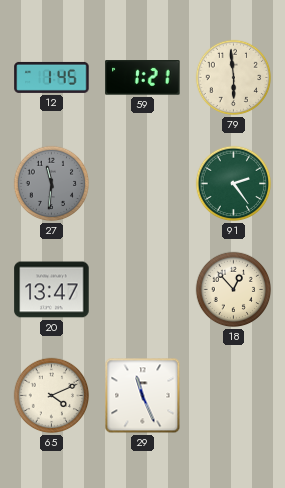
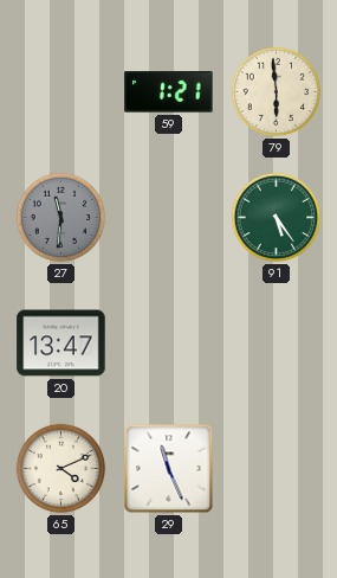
12: 1:45 -> none (52, 77)
91: 2:24 -> 5:24 (277, 218)
18: 12:53 -> none (234, 290)
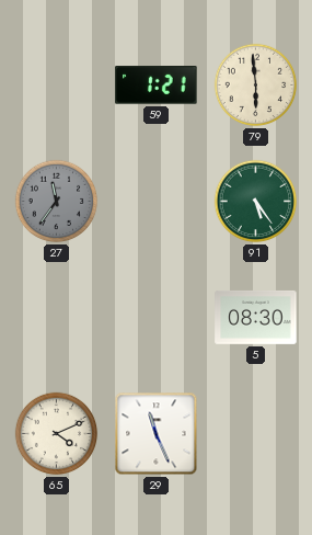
27: 11:31 -> 11:36 (57, 202)
20: 13:47 -> none (61, 343)
5: none -> 08:30 (256, 317)
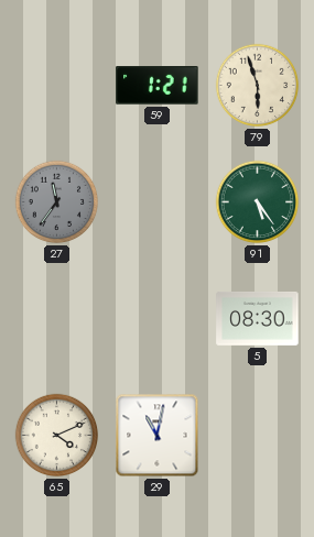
79: 5:59 -> 5:57 (258, 86)
29: 11:26 -> 11:02 (158, 436)
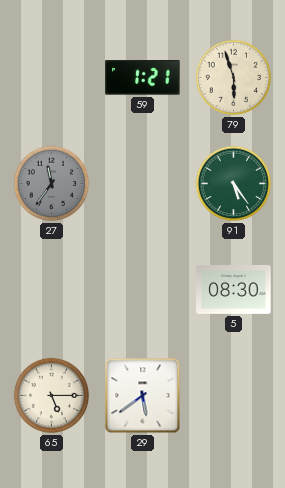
65: 4:11 -> 5:15 (52, 396)
29: 11:02 -> 5:39 (143, 396)
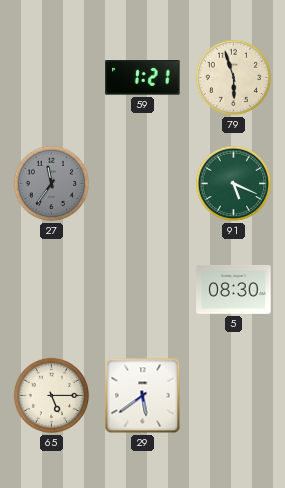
91: 5:24 -> 5:19 (234, 184)
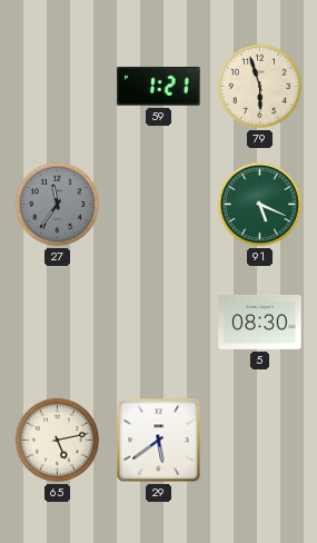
65: 5:15 -> 5:13 (58, 441)
